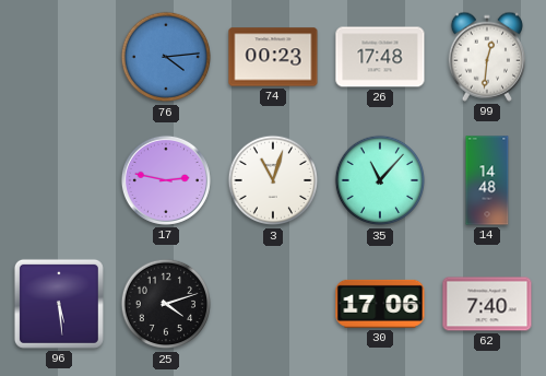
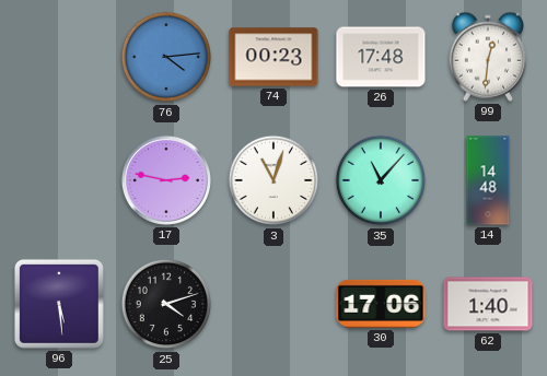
62: 7:40 -> 1:40 (488, 304)
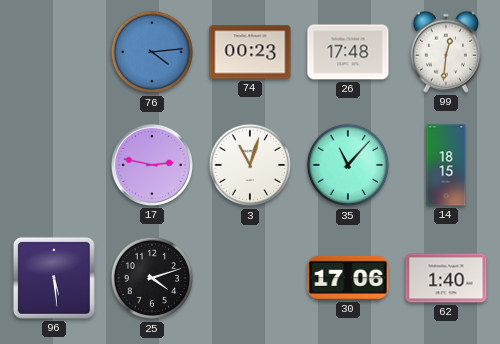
14: 14:48 -> 18:15 (446, 165)
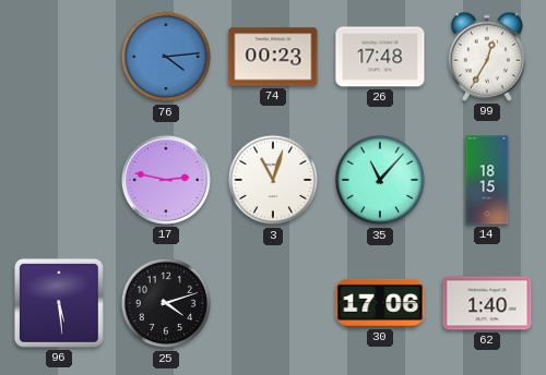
99: 12:31 -> 12:35 (486, 57)
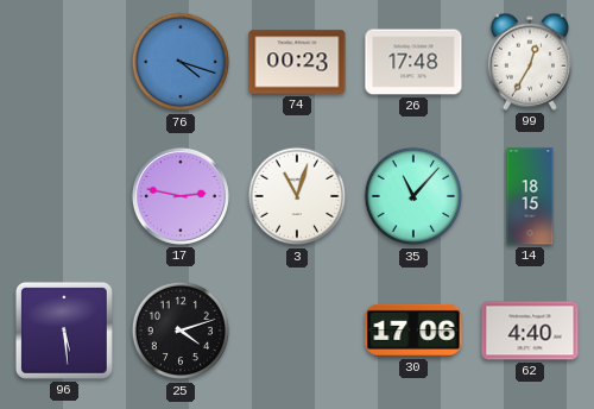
76: 4:14 -> 4:18 (181, 62)
62: 1:40 -> 4:40 (530, 331)
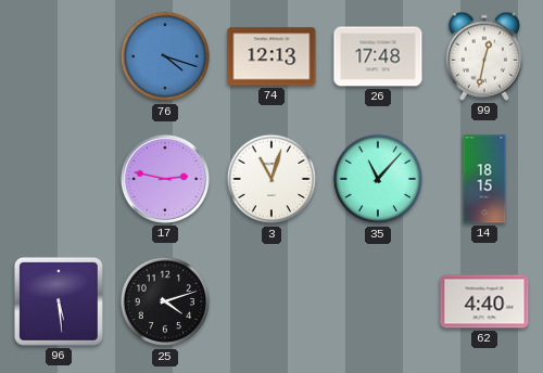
74: 00:23 -> 12:13 (271, 56)
99: 12:35 -> 12:32 (483, 56)
30: 17:06 -> none (413, 331)
